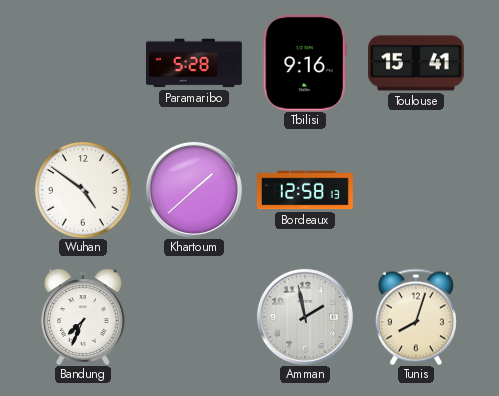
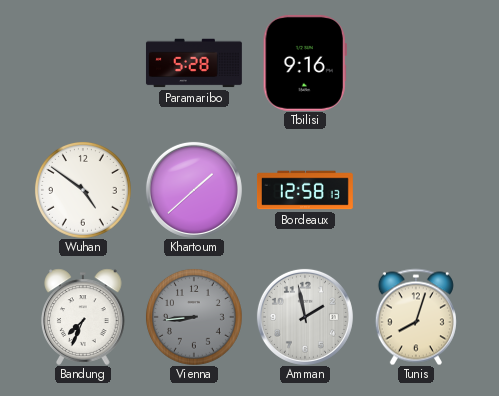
Toulouse: 15:41 -> none (416, 63)
Vienna: none -> 8:44 (194, 317)
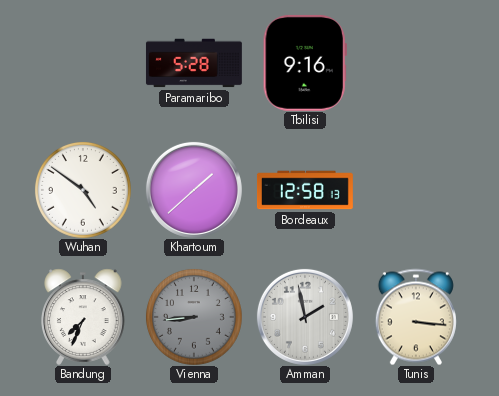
Tunis: 8:03 -> 3:16 (416, 317)
